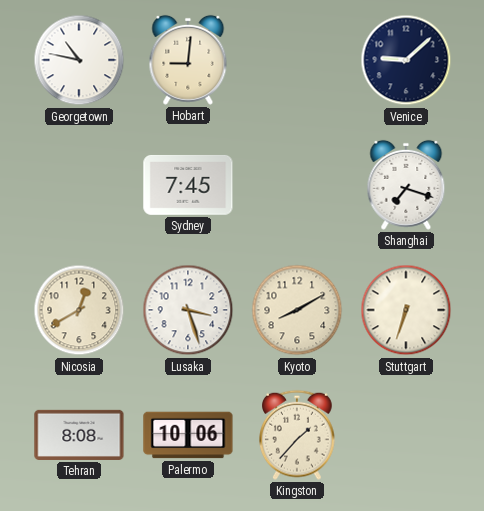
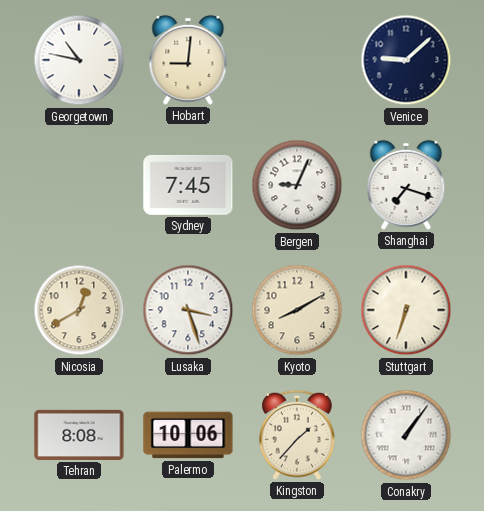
Bergen: none -> 9:04 (297, 185)
Conakry: none -> 1:06 (406, 435)
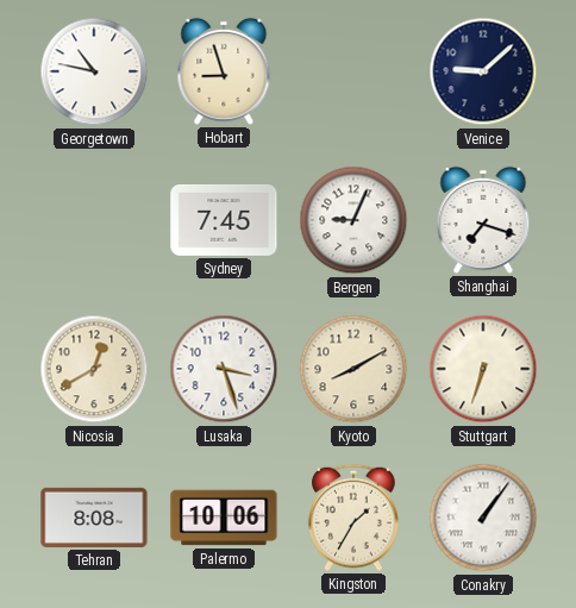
Hobart: 9:01 -> 8:57 (224, 71)
Kingston: 1:37 -> 1:35 (355, 518)
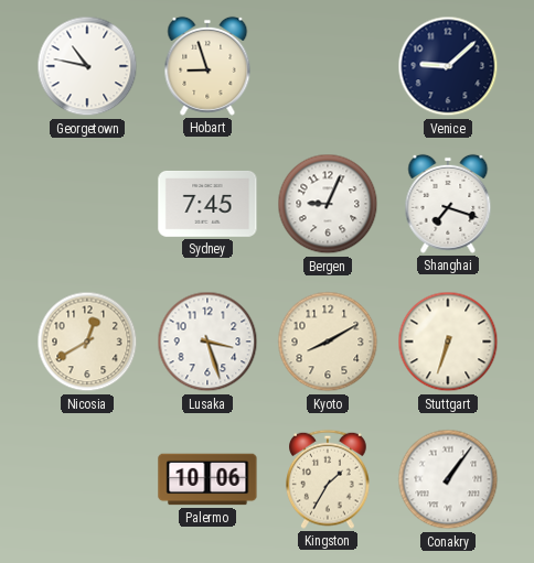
Tehran: 8:08 -> none (94, 518)
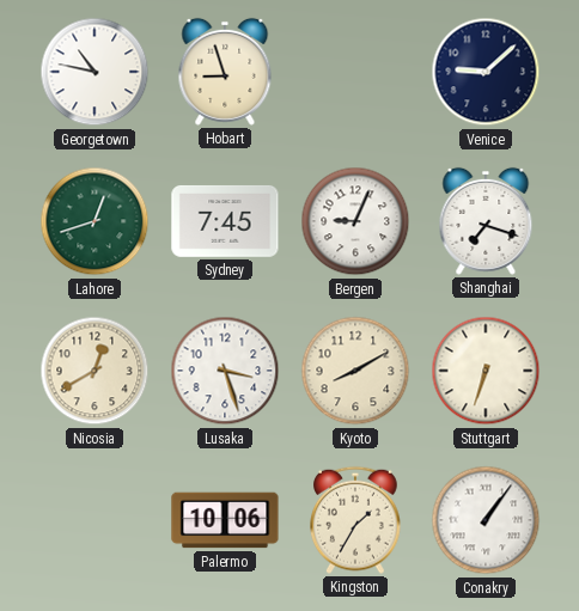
Lahore: none -> 12:42 (95, 221)
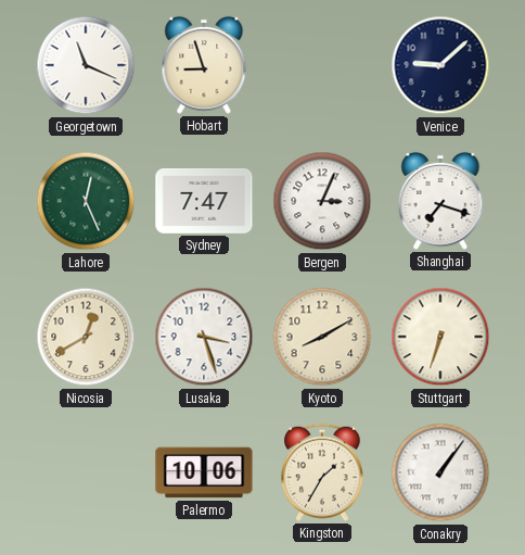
Georgetown: 10:47 -> 11:19 (86, 65)
Lahore: 12:42 -> 12:26 (86, 201)
Sydney: 7:45 -> 7:47 (204, 201)
Bergen: 9:04 -> 3:04 (322, 201)
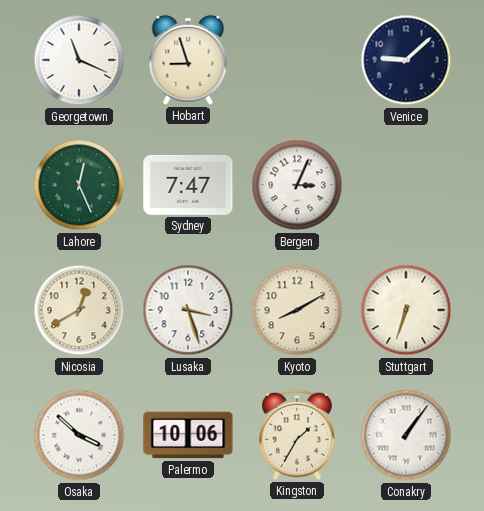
Shanghai: 7:18 -> none (440, 201)
Osaka: none -> 3:52 (79, 435)
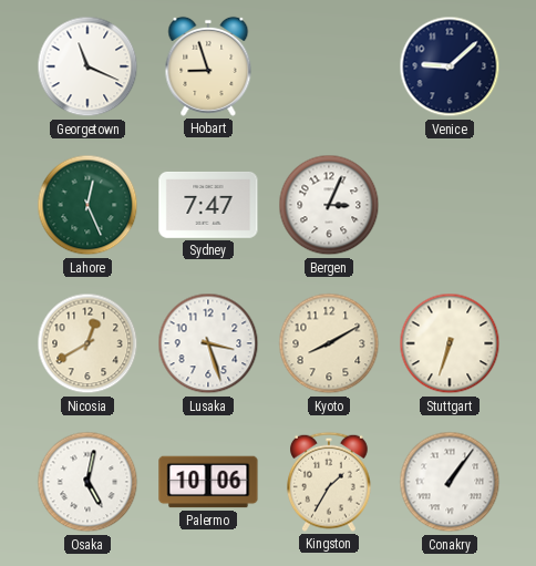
Osaka: 3:52 -> 5:02 (87, 482)
